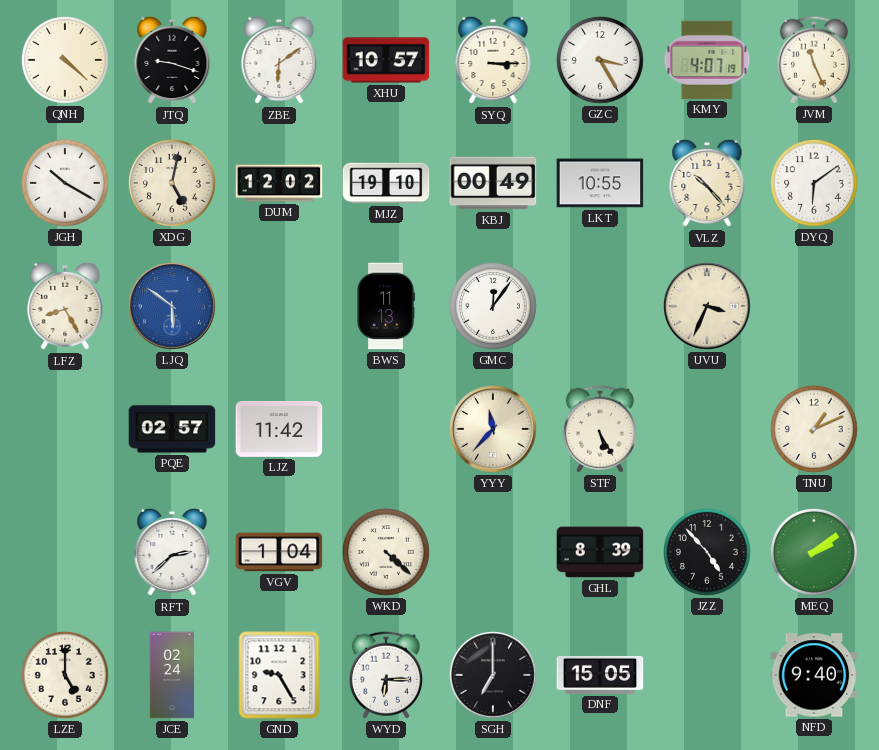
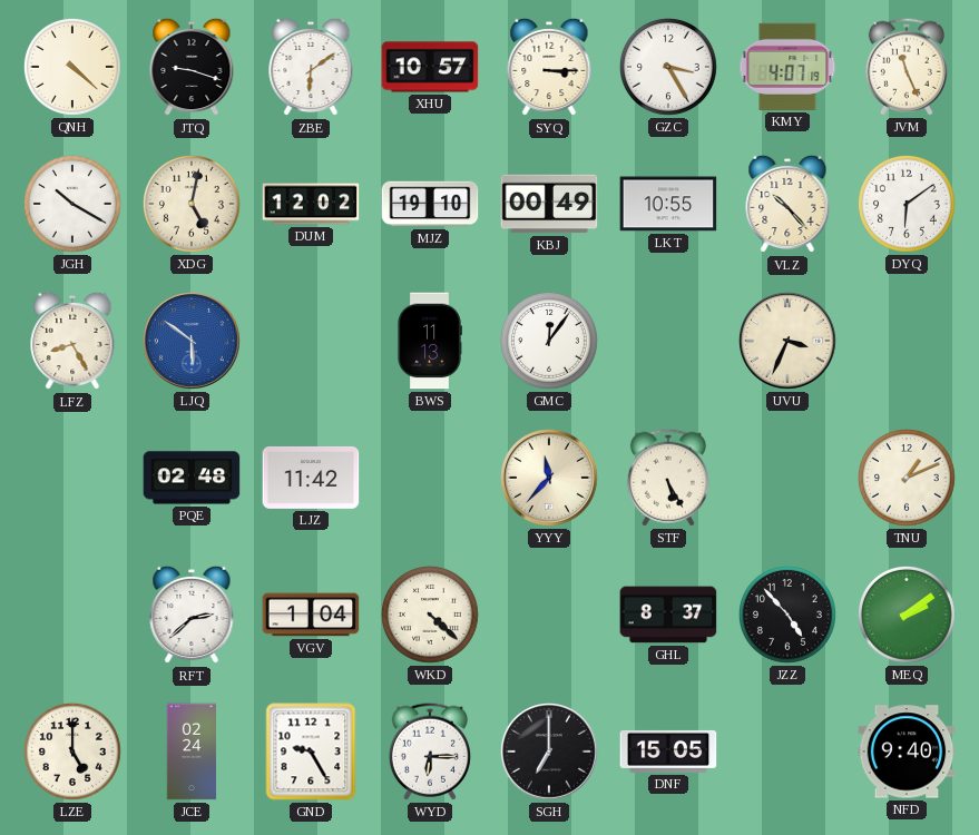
PQE: 02:57 -> 02:48 (192, 478)
GHL: 8:39 -> 8:37 (668, 615)
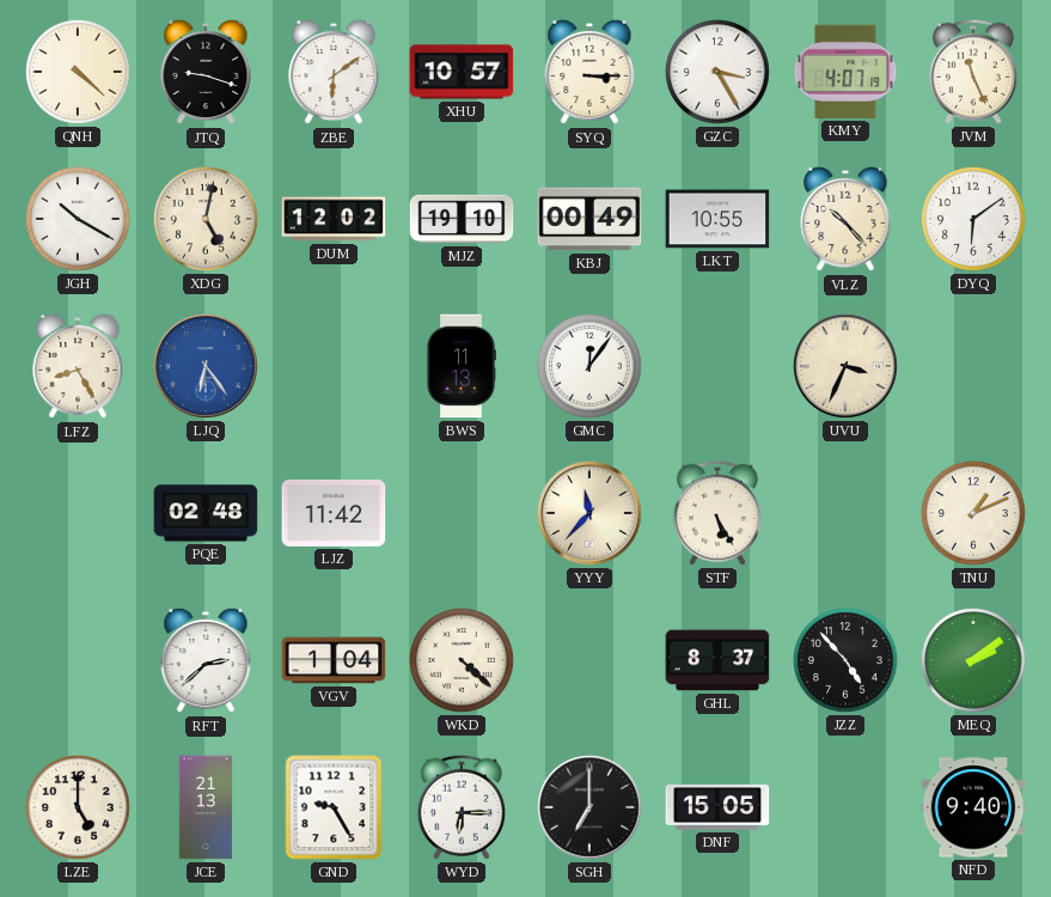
LJQ: 5:51 -> 6:24 (207, 367)
JCE: 02:24 -> 21:13 (206, 807)
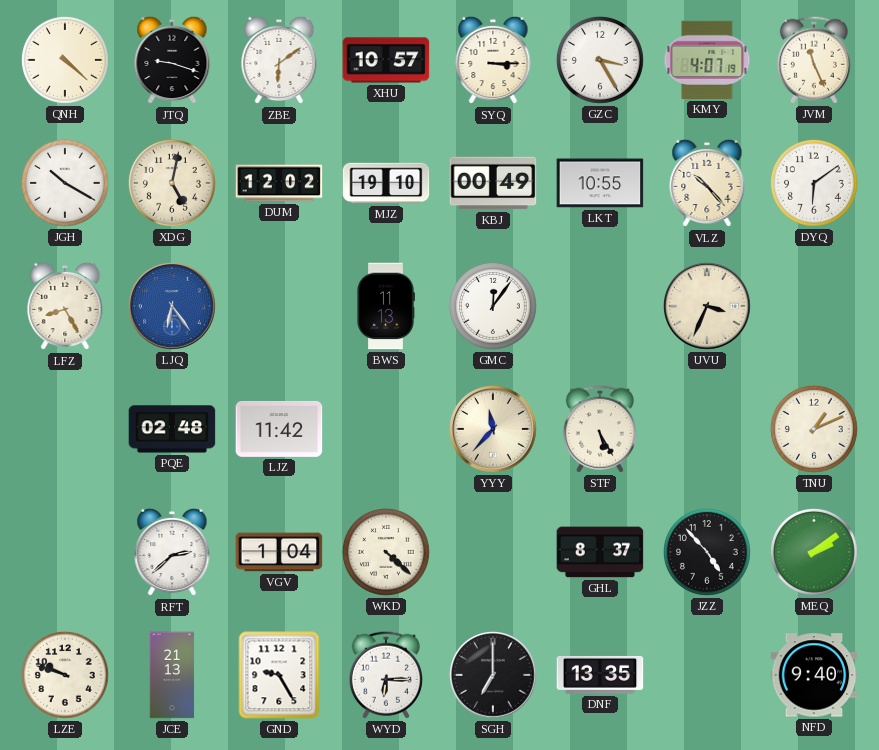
LZE: 5:00 -> 9:48 (65, 675)
DNF: 15:05 -> 13:35 (600, 675)
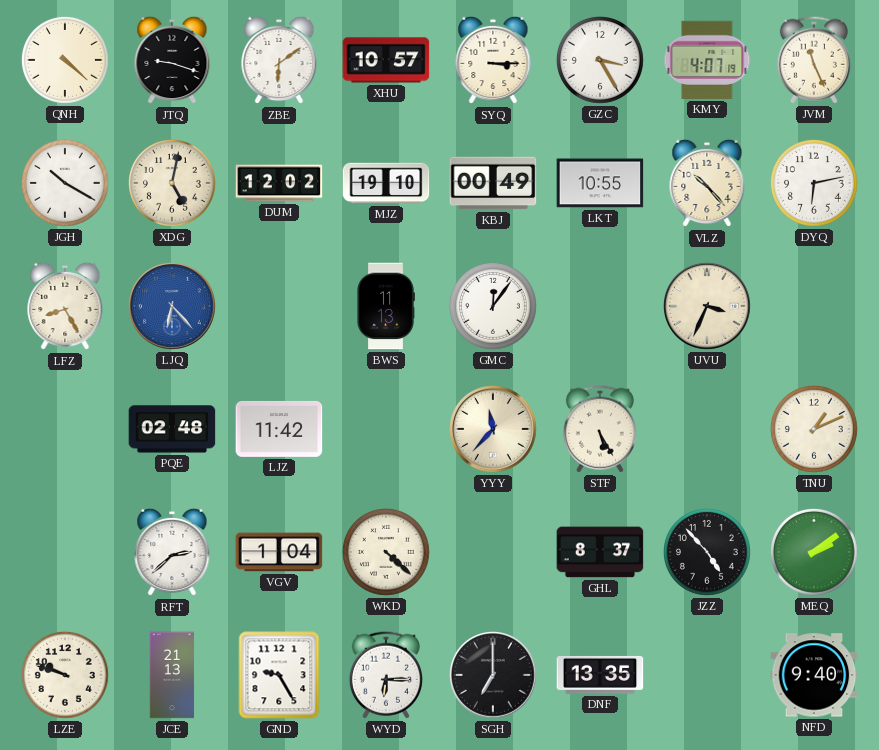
DYQ: 6:09 -> 6:13 (814, 183)
LJQ: 6:24 -> 6:23 (173, 307)
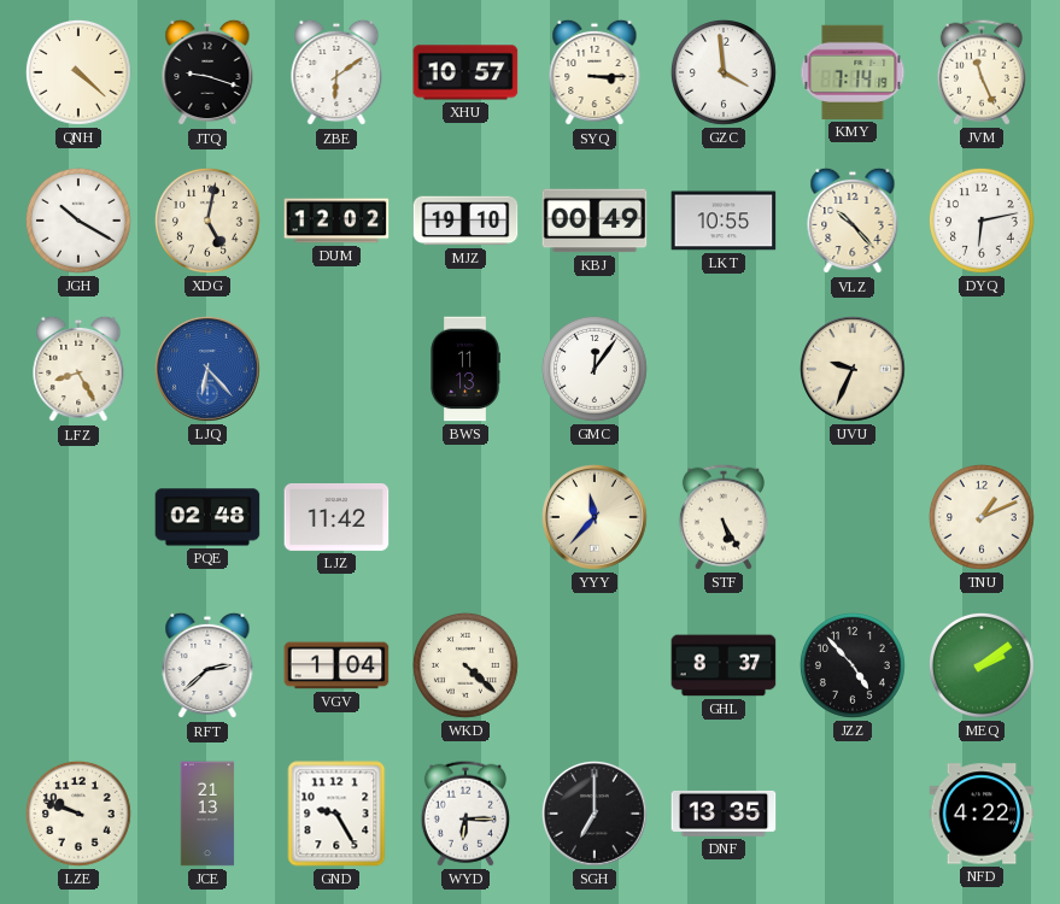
GZC: 3:25 -> 3:59 (724, 72)
KMY: 4:07 -> 7:14 (853, 72)
UVU: 3:34 -> 9:34 (854, 370)
NFD: 9:40 -> 4:22 (982, 814)
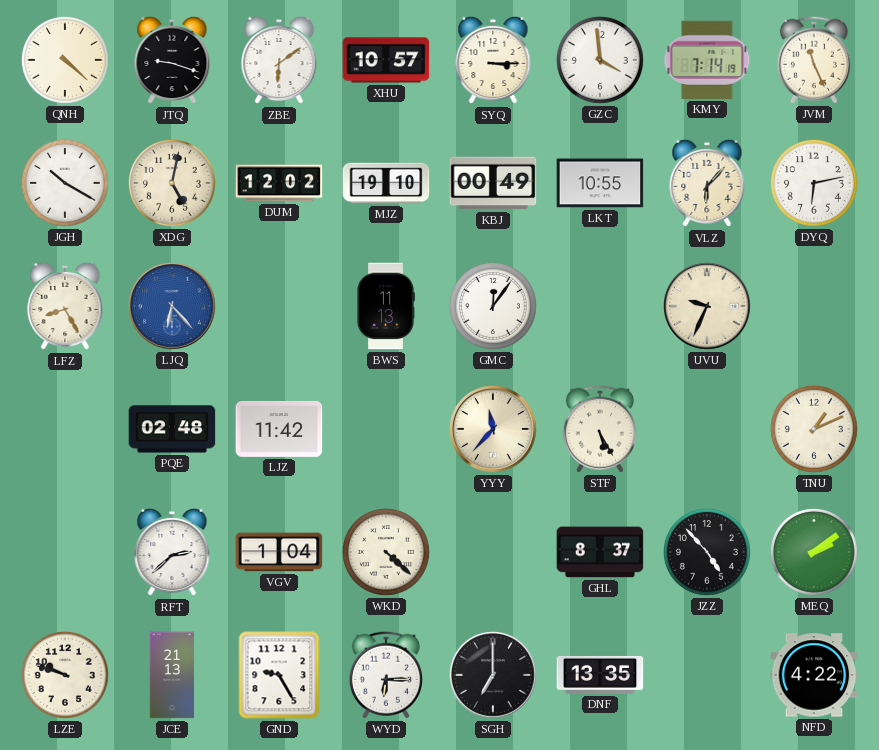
VLZ: 10:23 -> 6:07 (707, 183)
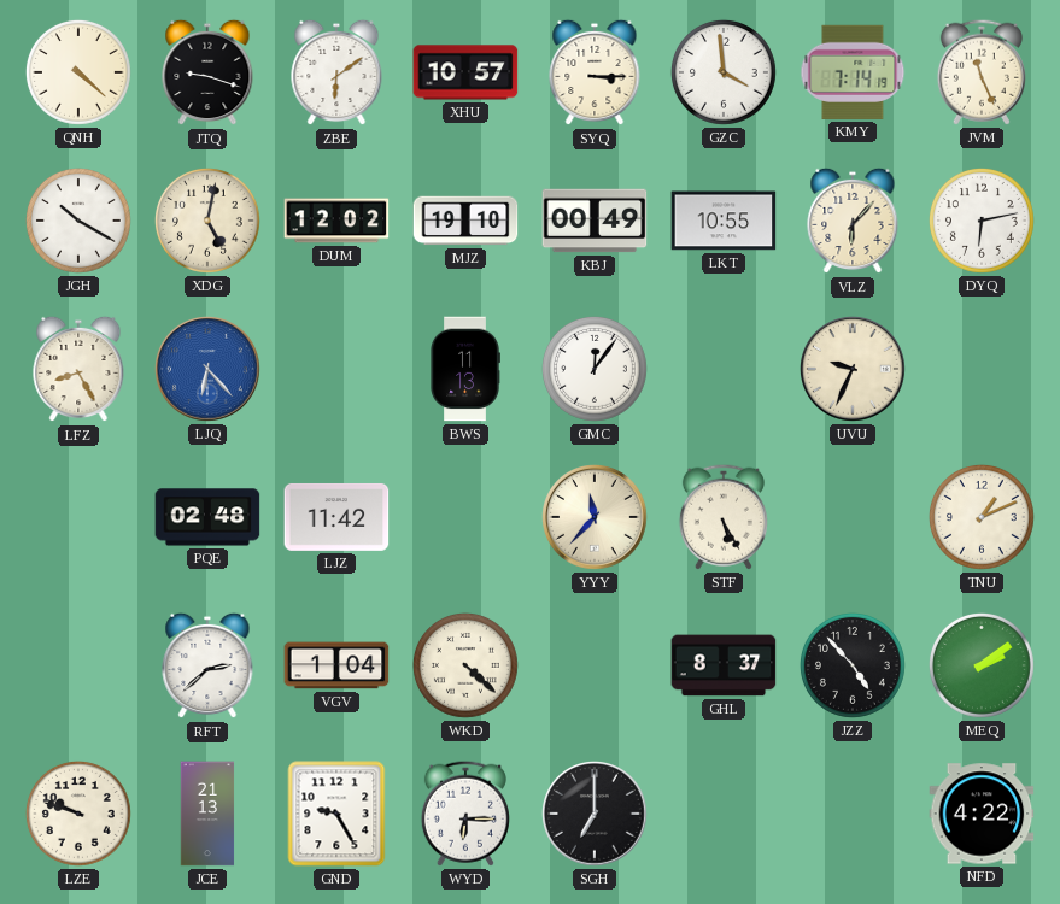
DNF: 13:35 -> none (600, 675)
